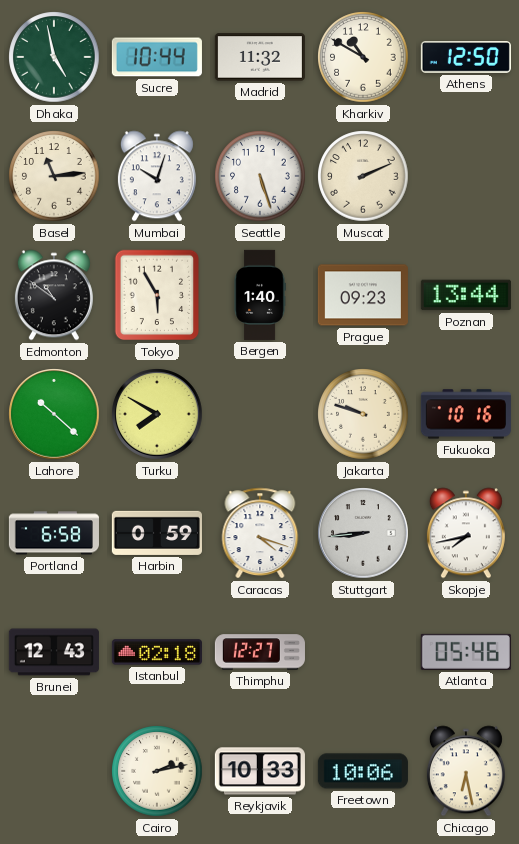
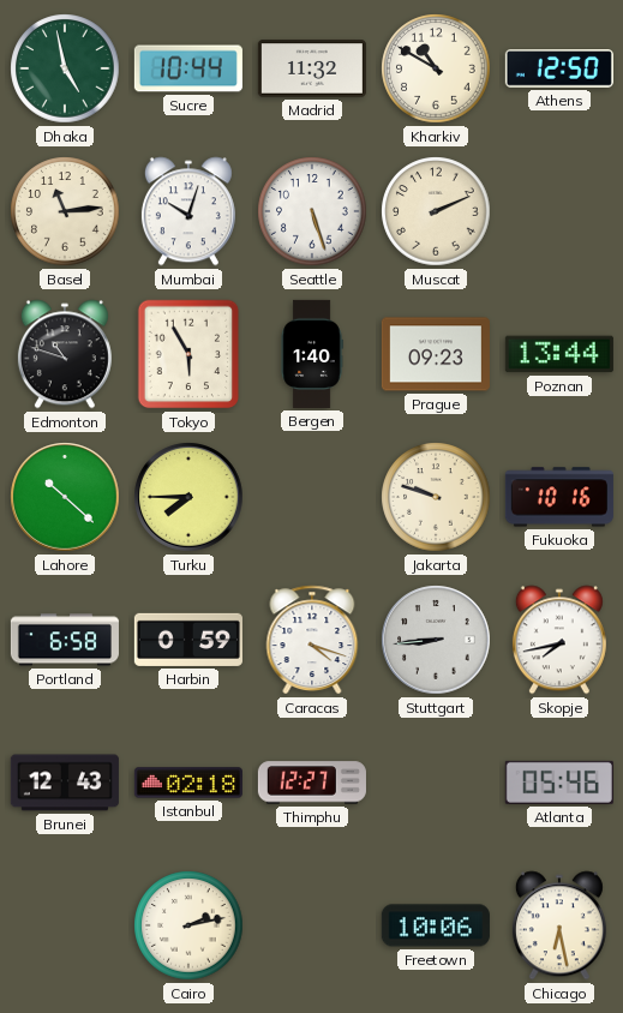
Edmonton: 10:51 -> 10:48 (65, 354)
Turku: 7:50 -> 7:45 (188, 497)
Reykjavik: 10:33 -> none (260, 771)
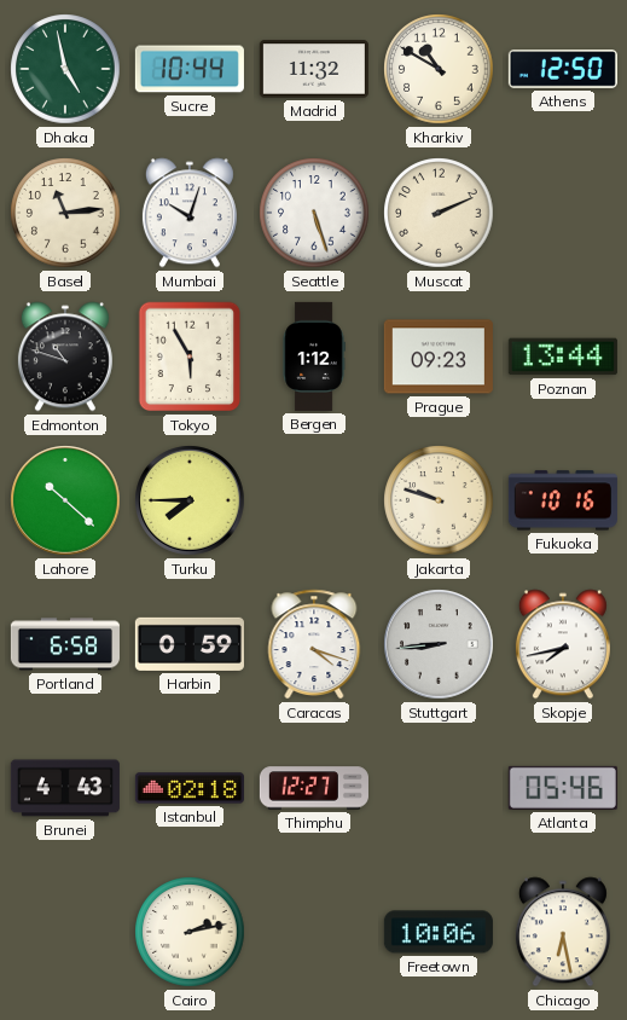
Bergen: 1:40 -> 1:12 (314, 357)
Brunei: 12:43 -> 4:43 (65, 788)
